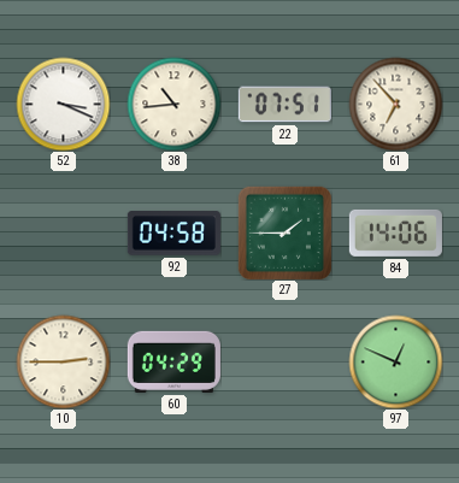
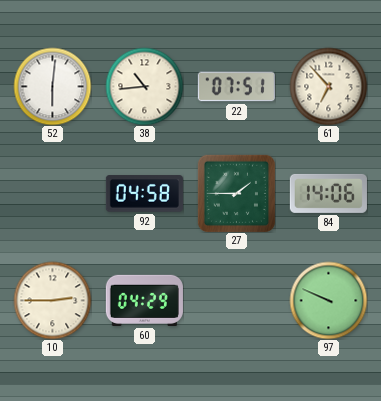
52: 3:19 -> 6:01 (52, 86)
97: 12:49 -> 9:49 (328, 300)
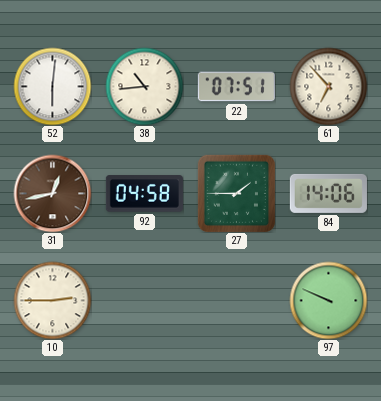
31: none -> 12:43 (52, 193)
60: 04:29 -> none (144, 300)
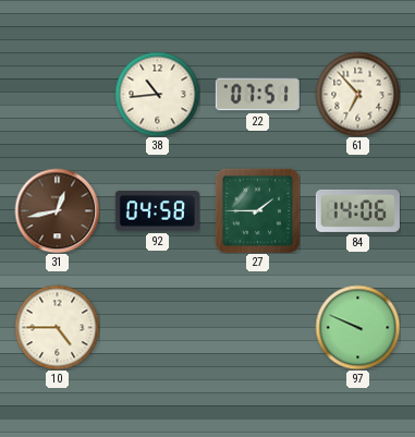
52: 6:01 -> none (52, 86)
10: 2:45 -> 4:45 (57, 327)
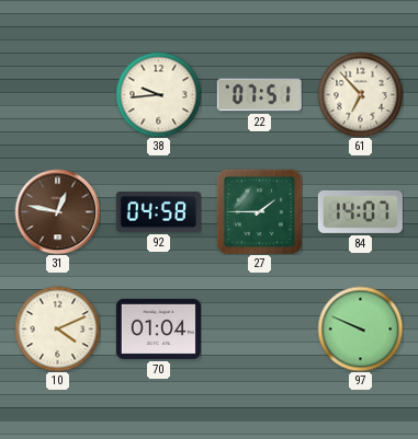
38: 10:44 -> 9:44 (158, 94)
31: 12:43 -> 12:47 (57, 211)
84: 14:06 -> 14:07 (360, 211)
10: 4:45 -> 4:11 (57, 328)
70: none -> 01:04 (158, 328)
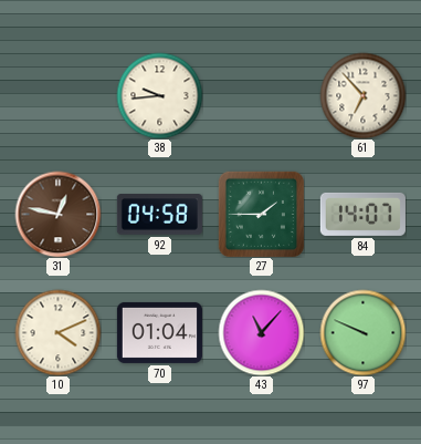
22: 07:51 -> none (259, 95)
43: none -> 11:07 (261, 332)
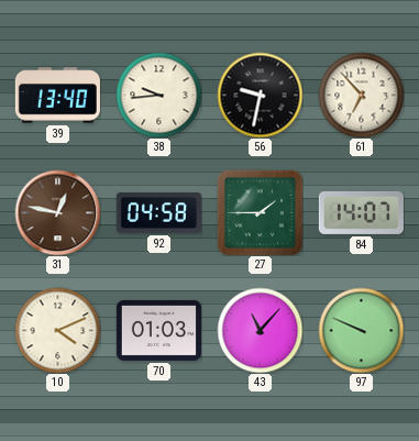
39: none -> 13:40 (57, 96)
56: none -> 9:32 (260, 95)
70: 01:04 -> 01:03 (158, 330)
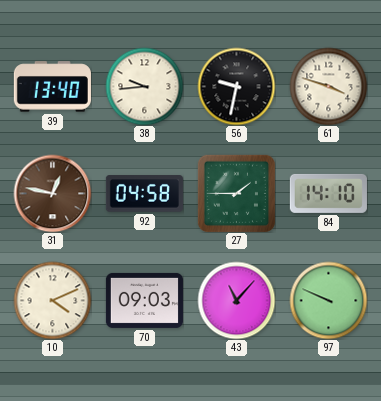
61: 6:53 -> 3:48 (328, 86)
84: 14:07 -> 14:10 (328, 193)
70: 01:03 -> 09:03 (144, 300)
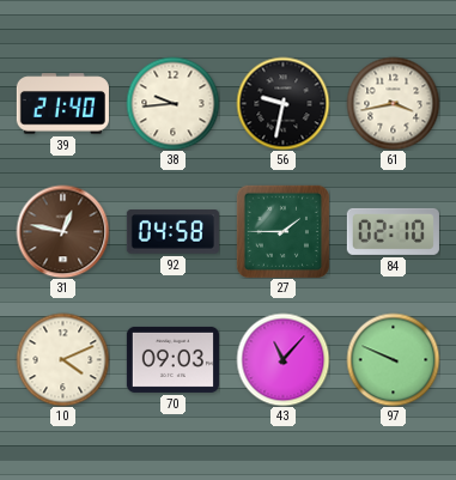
39: 13:40 -> 21:40 (62, 104)
61: 3:48 -> 3:43 (393, 103)
84: 14:10 -> 02:10 (393, 231)
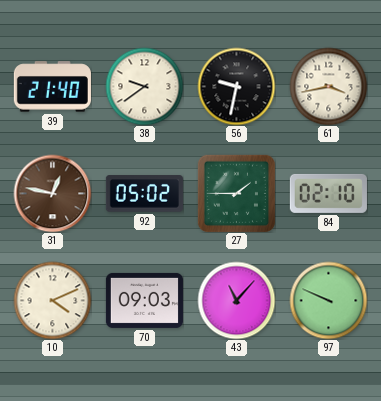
38: 9:44 -> 9:39 (144, 86)
92: 04:58 -> 05:02 (144, 194)
